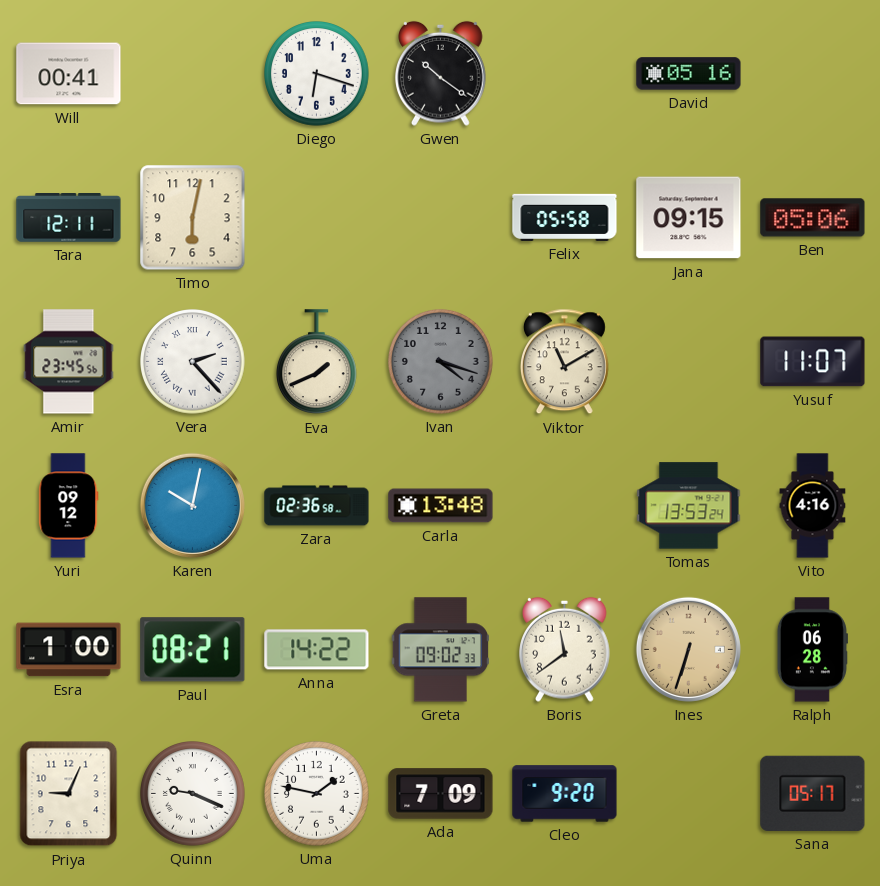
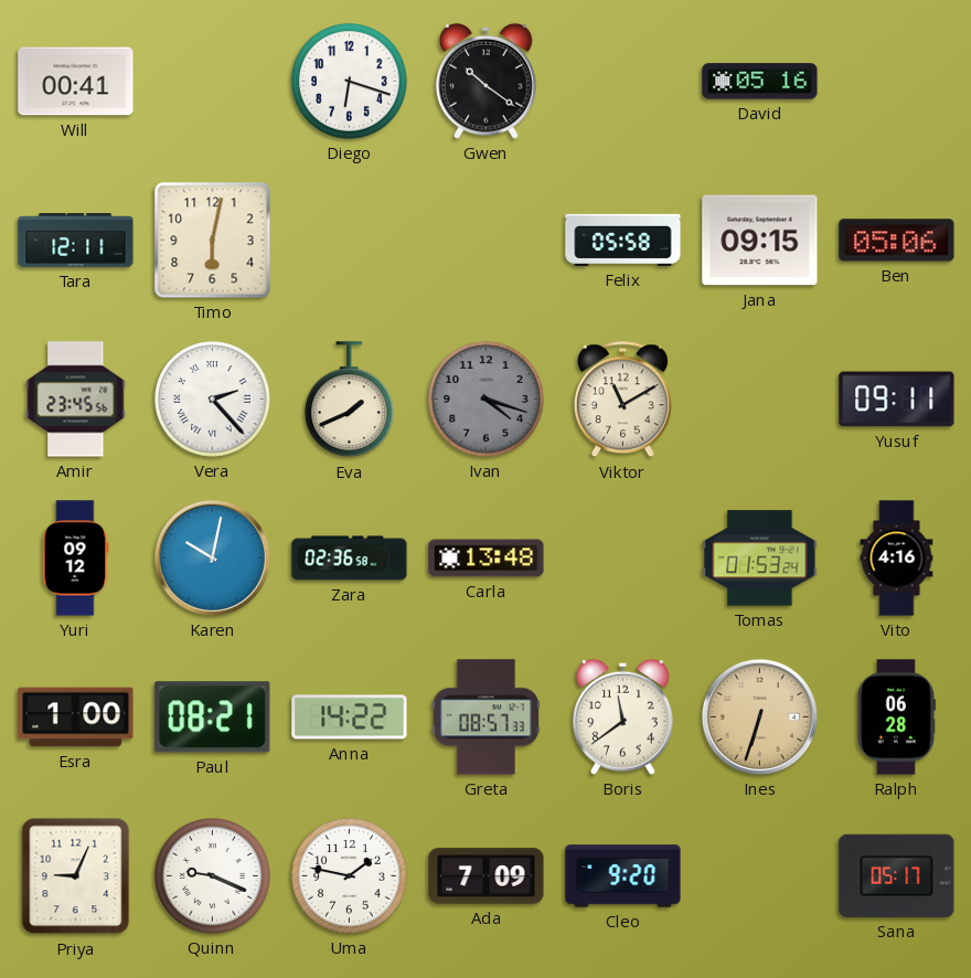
Yusuf: 11:07 -> 09:11 (897, 400)
Tomas: 13:53 -> 01:53 (760, 559)
Greta: 09:02 -> 08:57 (486, 717)
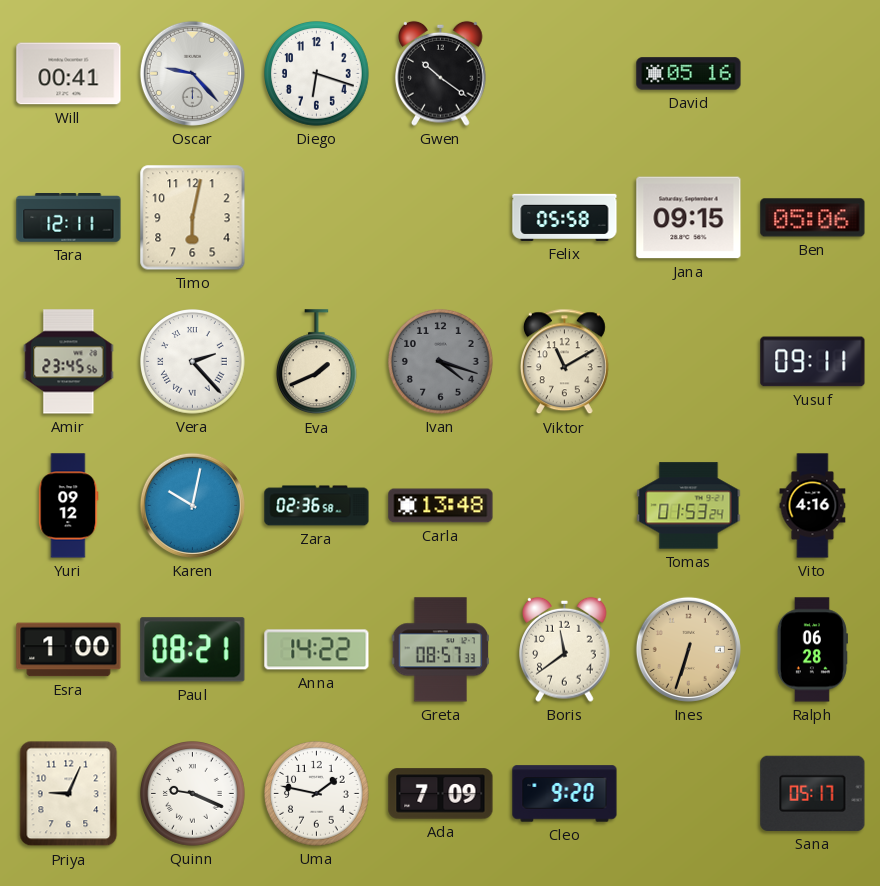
Oscar: none -> 9:23 (192, 73)
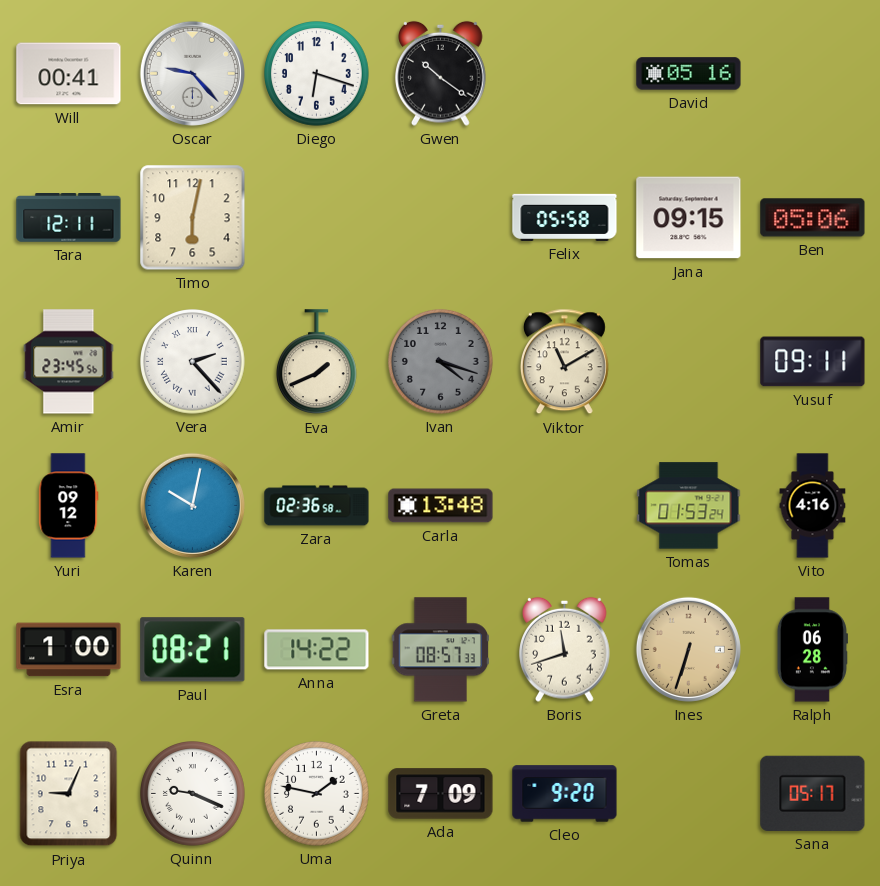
Boris: 11:39 -> 11:42 (565, 649)
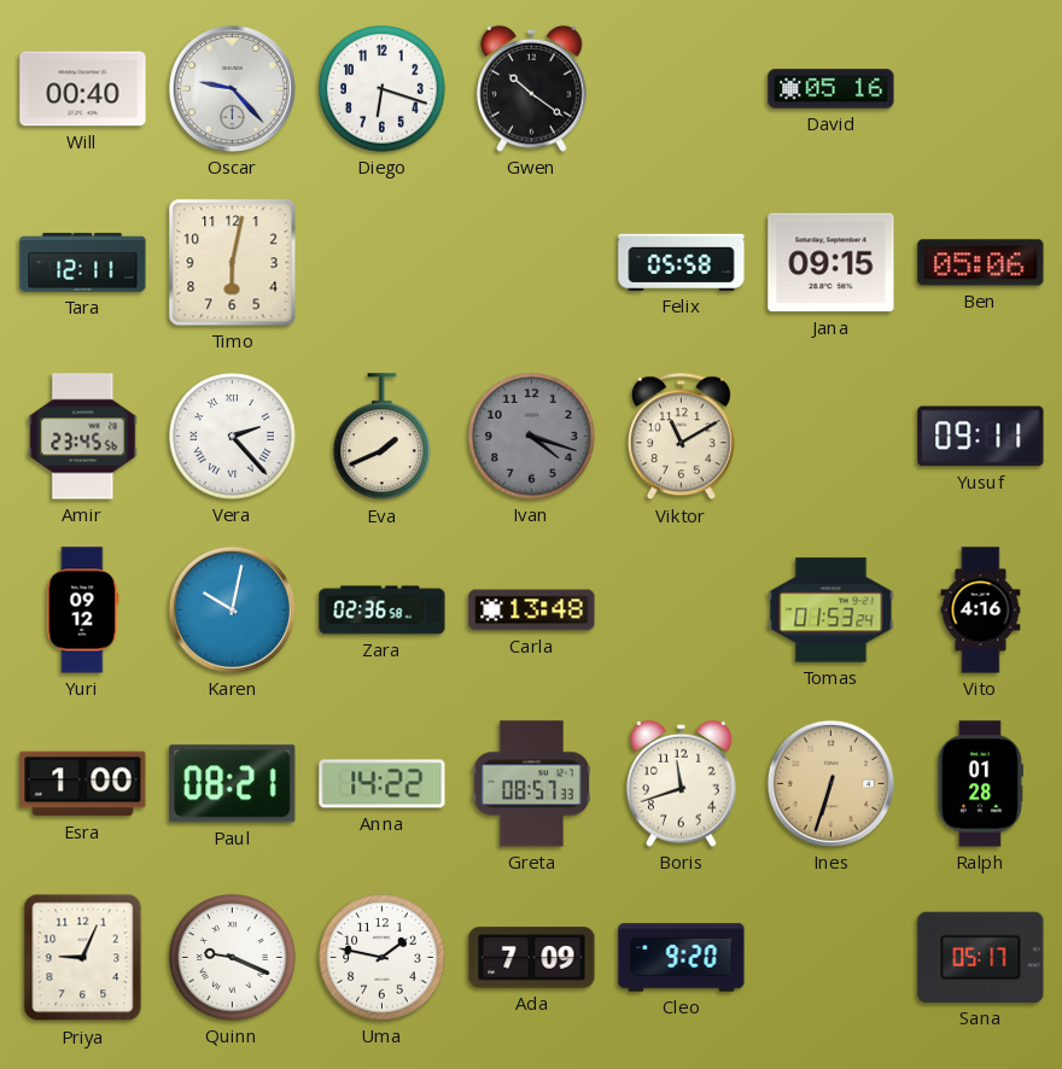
Will: 00:41 -> 00:40 (83, 89)
Ralph: 06:28 -> 01:28 (980, 784)
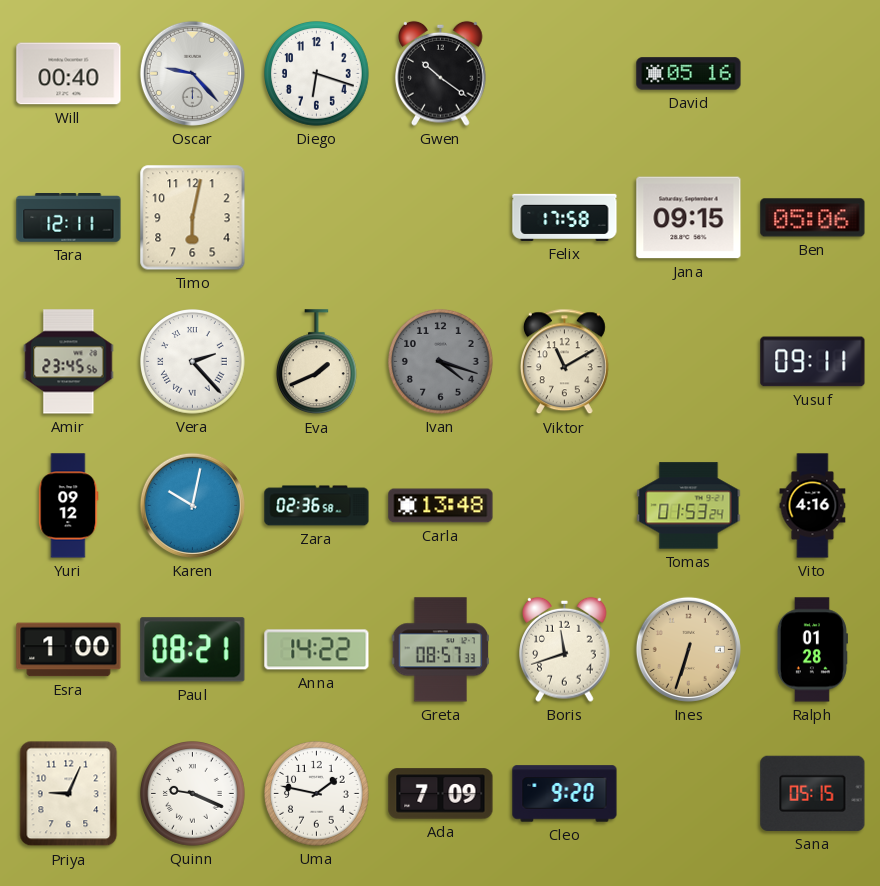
Felix: 05:58 -> 17:58 (565, 217)
Sana: 05:17 -> 05:15 (813, 793)
